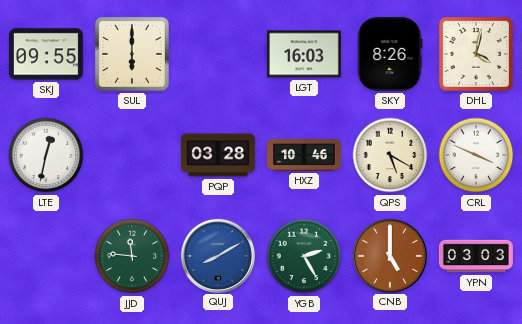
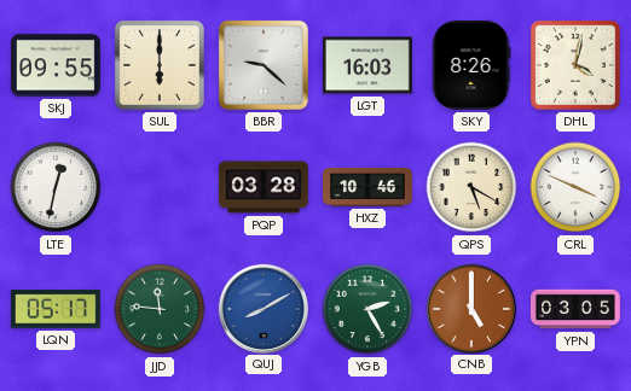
BBR: none -> 9:22 (264, 65)
LQN: none -> 05:17 (56, 309)
YPN: 03:03 -> 03:05 (575, 309)
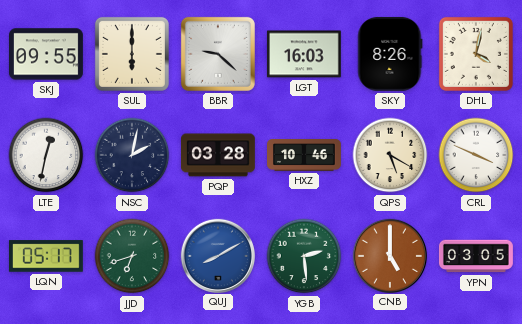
NSC: none -> 2:02 (132, 155)
JJD: 11:46 -> 6:42 (132, 256)
YGB: 2:25 -> 2:29 (304, 256)
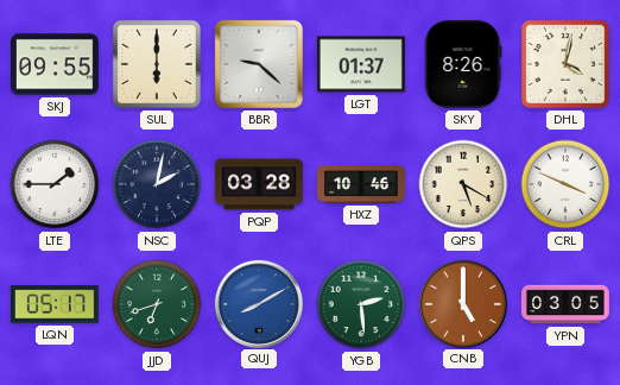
LGT: 16:03 -> 01:37 (361, 64)
LTE: 12:32 -> 1:45 (55, 184)
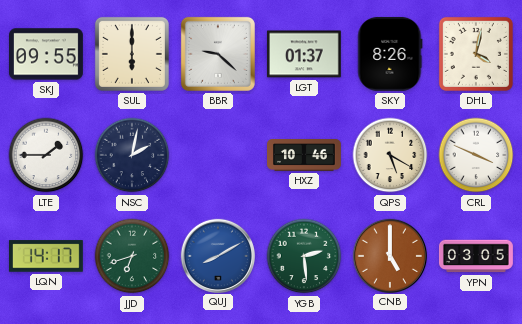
PQP: 03:28 -> none (259, 184)
LQN: 05:17 -> 14:17 (46, 256)
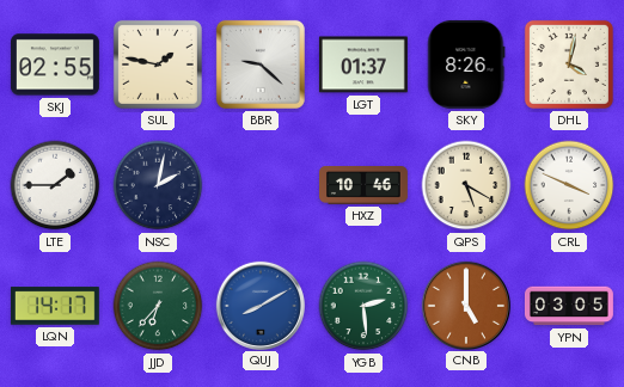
SKJ: 09:55 -> 02:55 (55, 64)
SUL: 6:00 -> 1:47 (158, 64)
JJD: 6:42 -> 6:37 (158, 306)
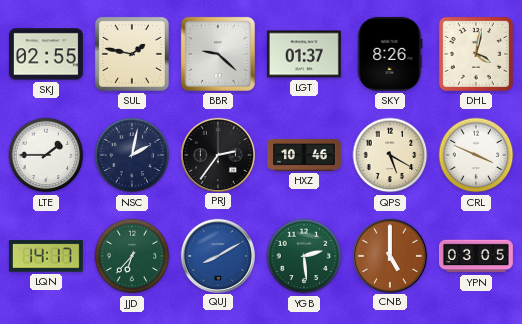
PRJ: none -> 2:36 (217, 154)
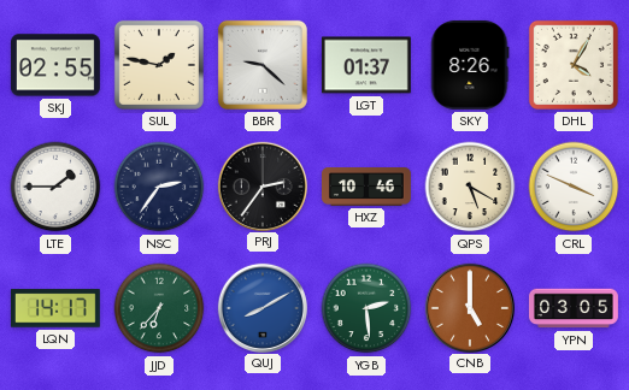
DHL: 4:02 -> 4:05 (574, 65)
NSC: 2:02 -> 2:36 (159, 187)
